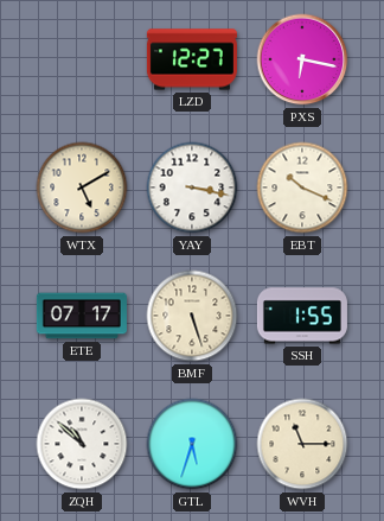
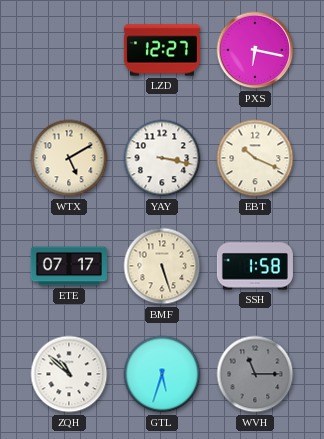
SSH: 1:55 -> 1:58 (255, 266)
WVH dial: cream -> grey (255, 374)
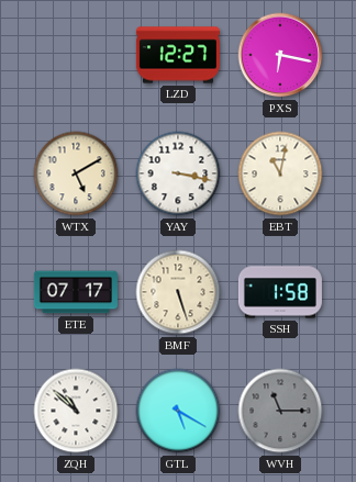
EBT: 10:19 -> 11:02 (280, 173)
GTL: 5:33 -> 5:20 (178, 411)
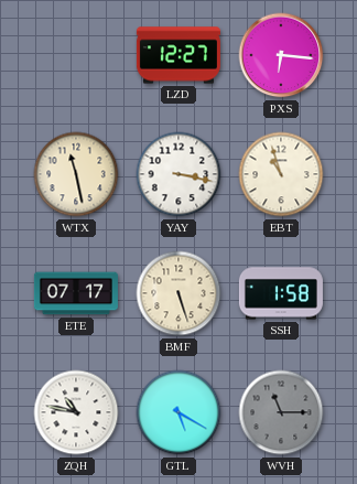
PXS: 6:17 -> 6:16 (281, 55)
WTX: 5:10 -> 11:28 (76, 174)
EBT: 11:02 -> 10:57 (281, 174)
ZQH: 10:52 -> 10:47 (76, 412)
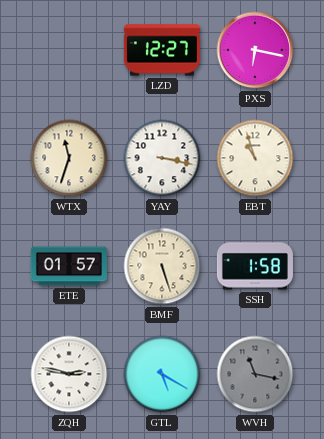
PXS: 6:16 -> 6:17 (255, 50)
WTX: 11:28 -> 11:33 (69, 158)
ETE: 07:17 -> 01:57 (69, 266)
ZQH: 10:47 -> 2:47 (69, 374)
WVH: 11:15 -> 11:17 (255, 374)
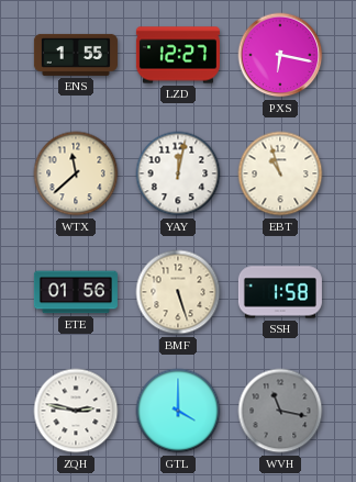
ENS: none -> 1:55 (76, 55)
WTX: 11:33 -> 11:38 (76, 173)
YAY: 3:17 -> 12:02 (178, 173)
ETE: 01:57 -> 01:56 (76, 292)
GTL: 5:20 -> 4:00 (178, 411)
